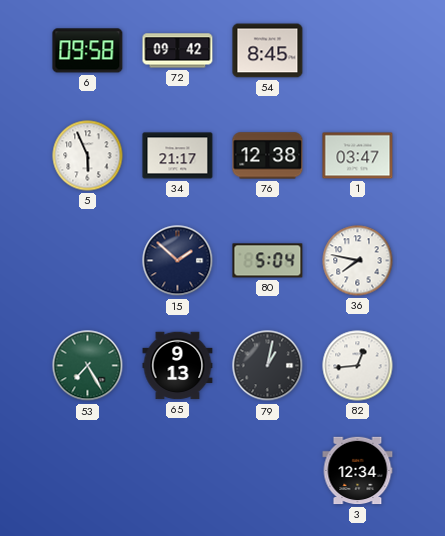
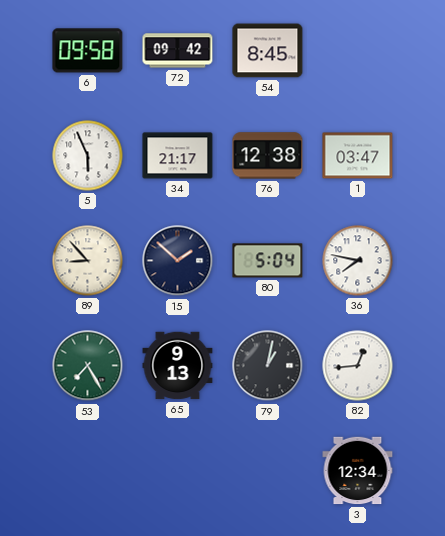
89: none -> 8:53 (88, 261)
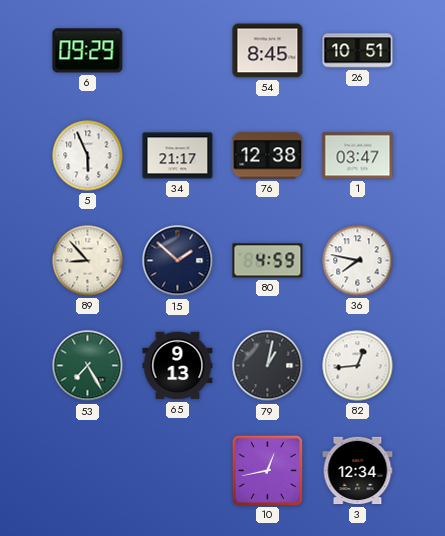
6: 09:58 -> 09:29 (88, 51)
72: 09:42 -> none (178, 51)
26: none -> 10:51 (358, 51)
80: 5:04 -> 4:59 (268, 261)
10: none -> 12:43 (267, 470)
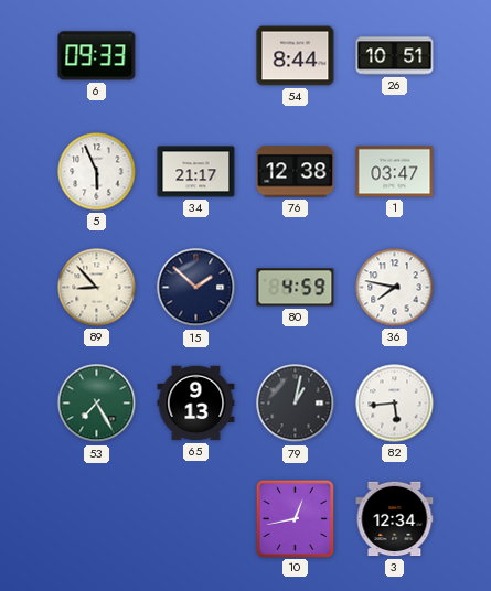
6: 09:29 -> 09:33 (97, 56)
54: 8:45 -> 8:44 (296, 56)
82: 12:44 -> 5:44 (395, 404)
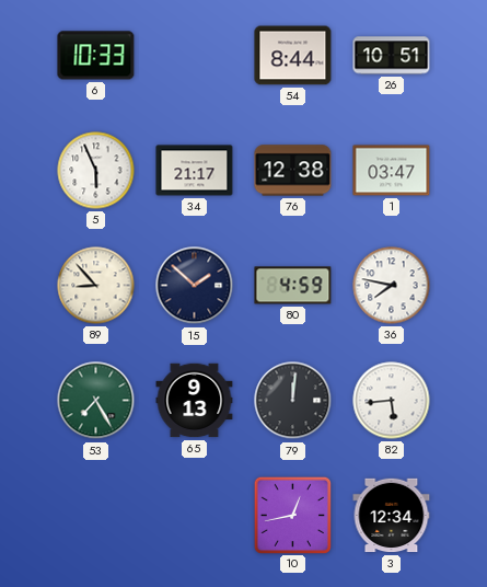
6: 09:33 -> 10:33 (96, 56)
79: 1:02 -> 12:01 (293, 401)
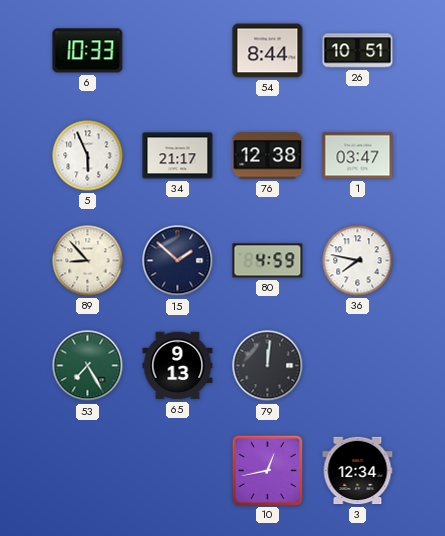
82: 5:44 -> none (392, 401)
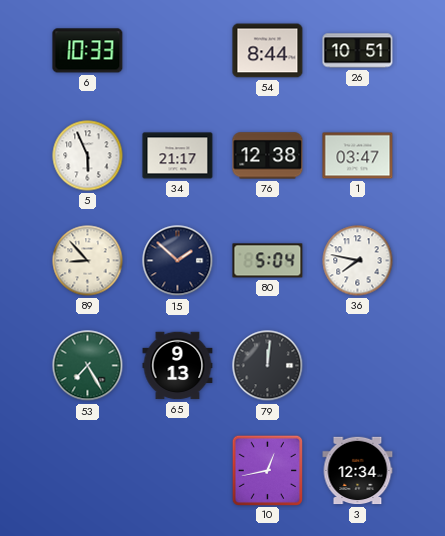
80: 4:59 -> 5:04 (268, 261)
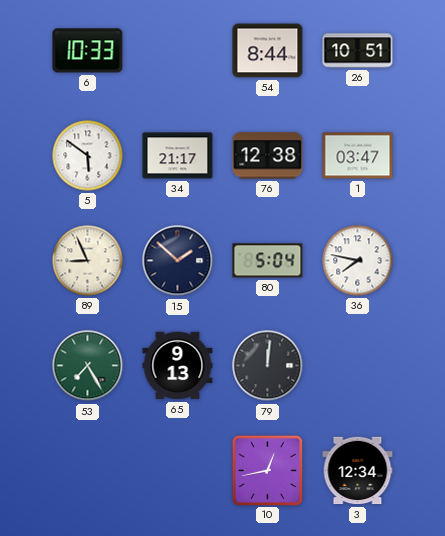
5: 5:56 -> 5:51 (88, 156)
89: 8:53 -> 8:56 (88, 261)
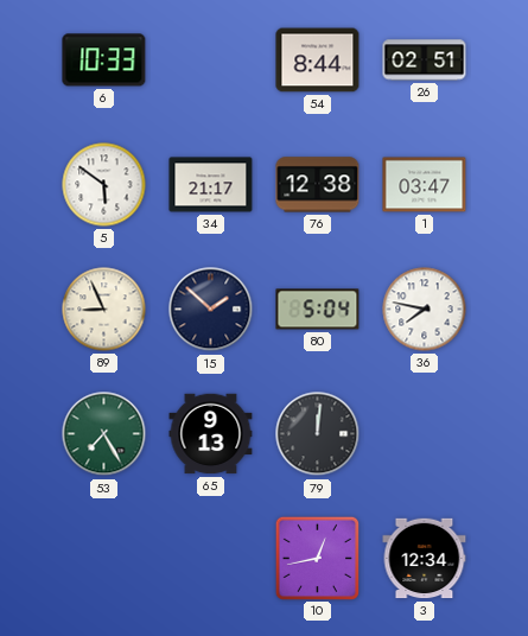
26: 10:51 -> 02:51 (425, 61)
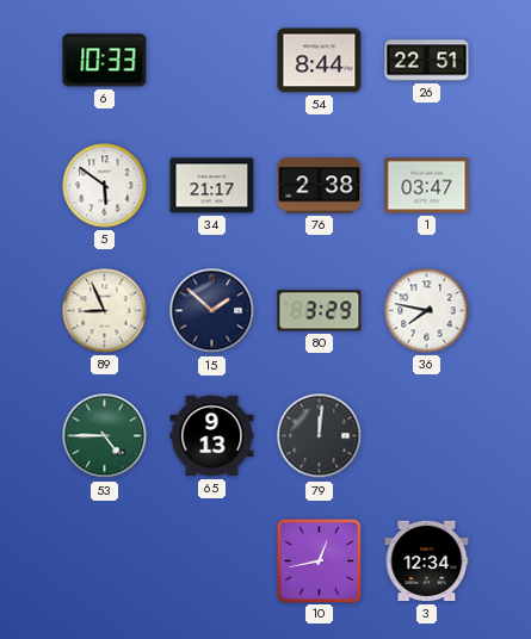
26: 02:51 -> 22:51 (427, 61)
76: 12:38 -> 2:38 (320, 186)
80: 5:04 -> 3:29 (320, 311)
53: 7:25 -> 4:45 (105, 436)
